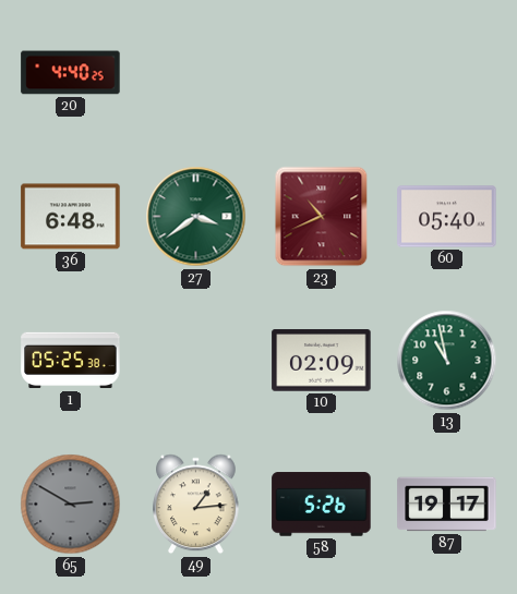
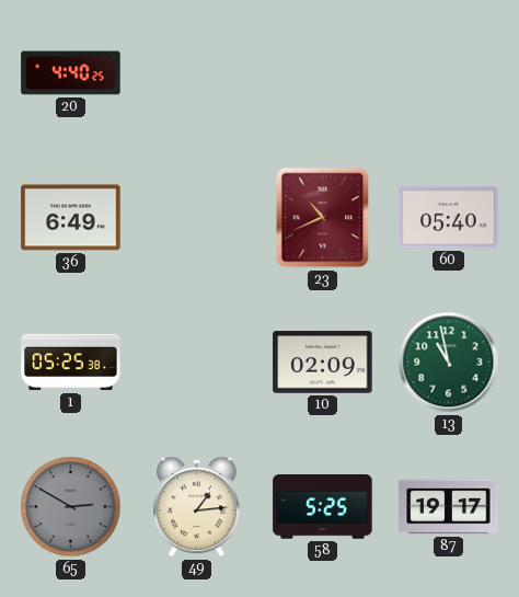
36: 6:48 -> 6:49 (71, 218)
27: 3:39 -> none (196, 217)
58: 5:26 -> 5:25 (323, 507)
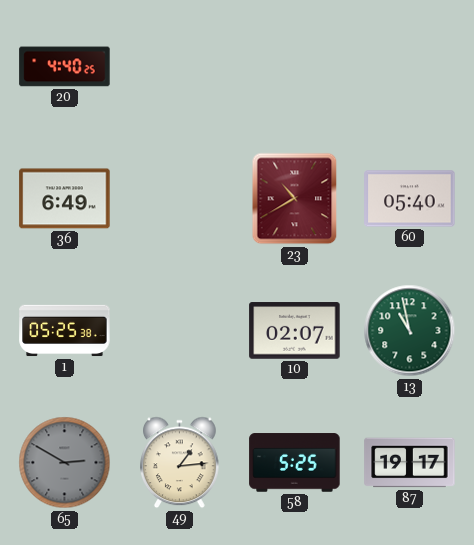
23: 10:41 -> 10:40 (295, 199)
10: 02:09 -> 02:07 (295, 331)
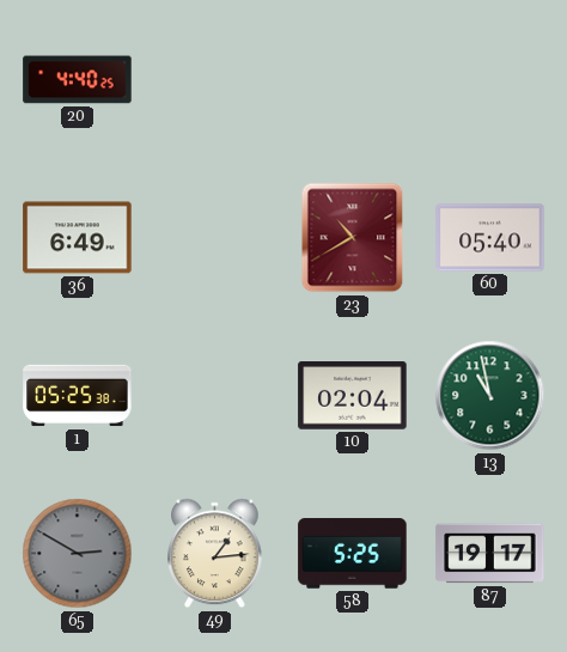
10: 02:07 -> 02:04 (353, 396)
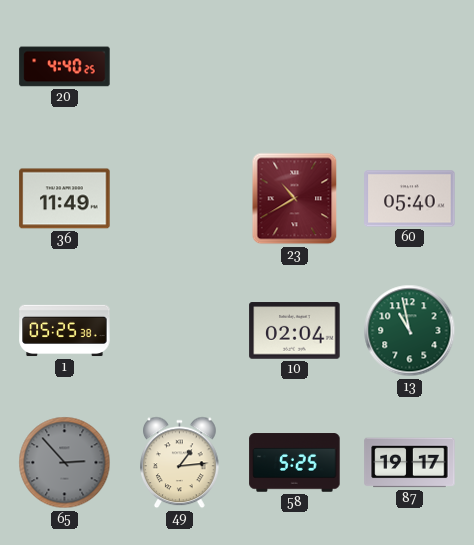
36: 6:49 -> 11:49 (65, 199)
65: 2:50 -> 2:53 (65, 463)
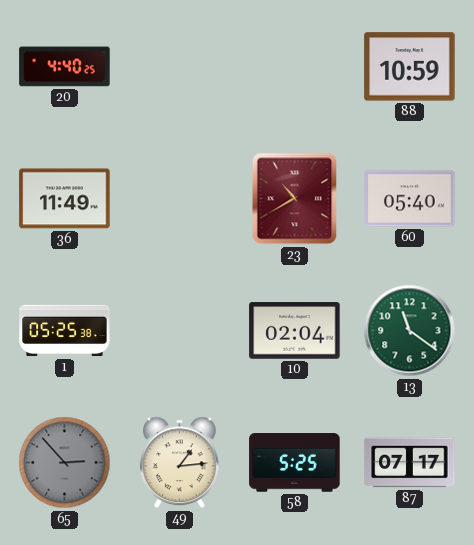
88: none -> 10:59 (410, 67)
13: 10:58 -> 11:21 (410, 331)
87: 19:17 -> 07:17 (410, 463)
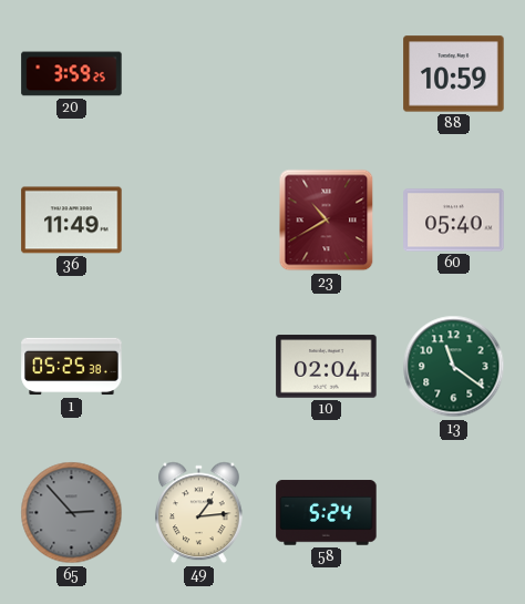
20: 4:40 -> 3:59 (72, 74)
58: 5:25 -> 5:24 (327, 513)
87: 07:17 -> none (410, 463)
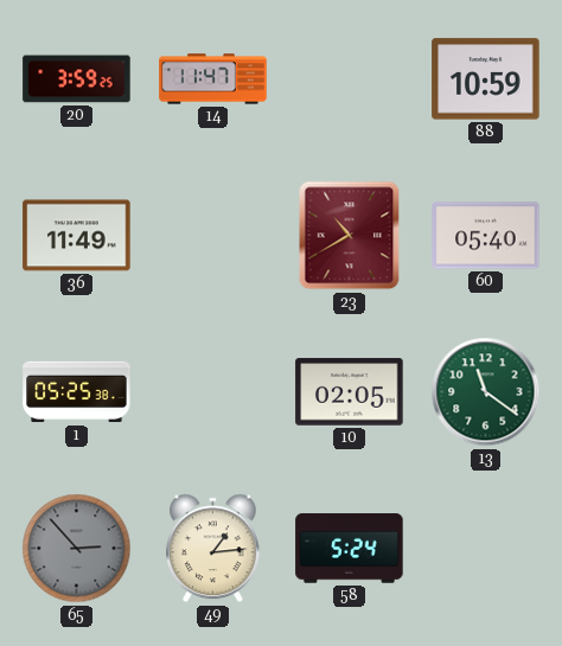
14: none -> 11:47 (213, 79)
10: 02:04 -> 02:05 (350, 392)
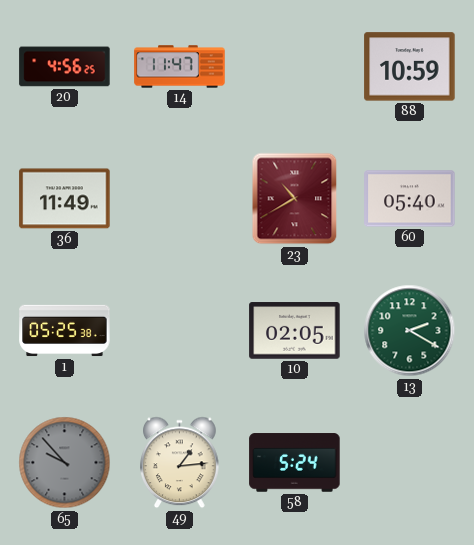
20: 3:59 -> 4:56 (65, 67)
13: 11:21 -> 2:20 (410, 331)
65: 2:53 -> 9:53 (65, 463)
